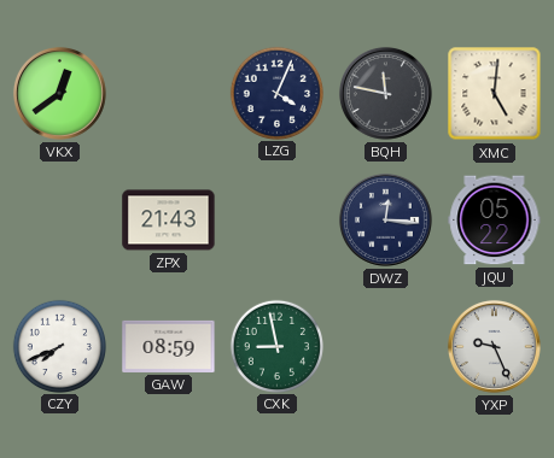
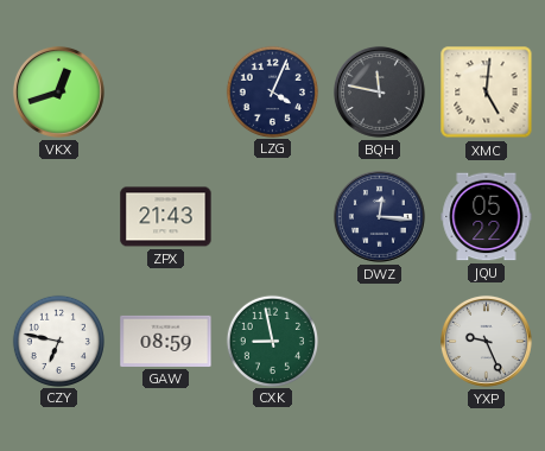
VKX: 12:39 -> 12:42 (58, 91)
CZY: 7:41 -> 6:47 (58, 341)
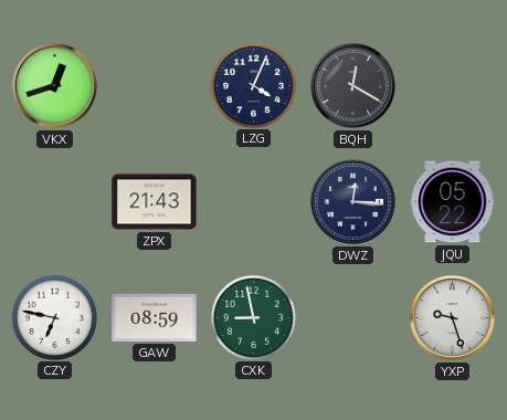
BQH: 11:47 -> 12:20 (352, 85)
XMC: 5:01 -> none (487, 93)
YXP: 9:26 -> 9:27 (452, 317)
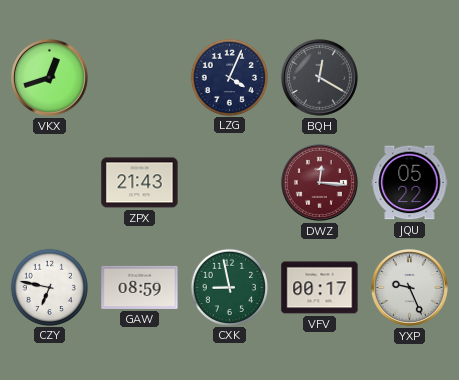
DWZ dial: navy -> burgundy (319, 182)
VFV: none -> 00:17 (320, 288)
YXP: 9:27 -> 9:26 (409, 287)
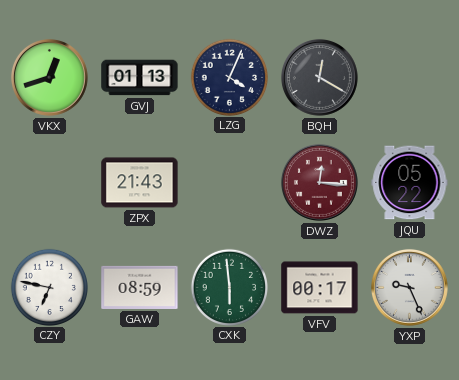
GVJ: none -> 01:13 (140, 78)
CXK: 8:58 -> 5:59 (229, 287)
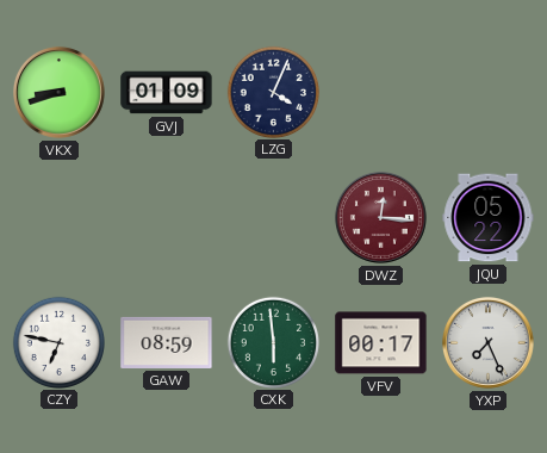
VKX: 12:42 -> 8:42 (58, 92)
GVJ: 01:13 -> 01:09 (167, 93)
BQH: 12:20 -> none (319, 77)
ZPX: 21:43 -> none (140, 183)
YXP: 9:26 -> 7:26 (487, 342)
